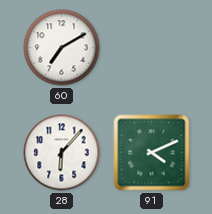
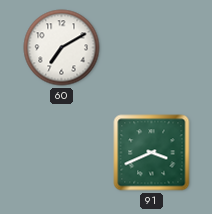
28: 6:07 -> none (62, 153)
91: 4:11 -> 3:41 (152, 153)
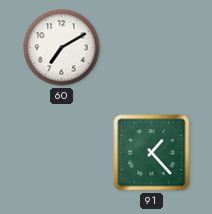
91: 3:41 -> 1:23 (152, 153)
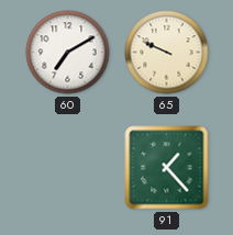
65: none -> 9:49 (167, 53)
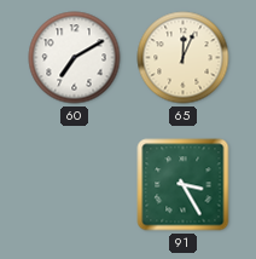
65: 9:49 -> 12:04 (184, 58)
91: 1:23 -> 3:25 (184, 185)
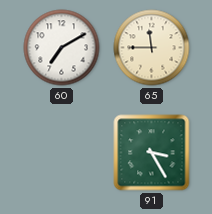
65: 12:04 -> 11:45 (152, 48)
